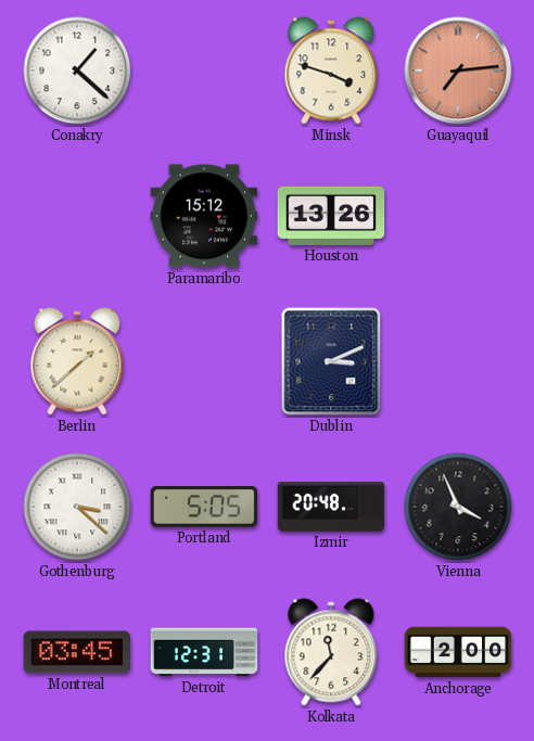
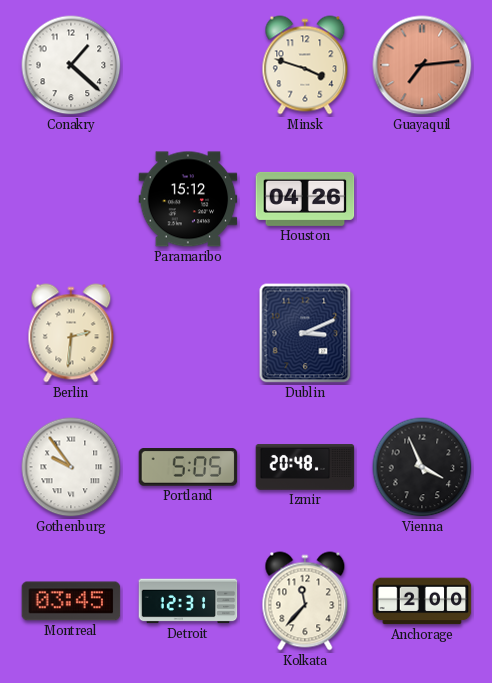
Houston: 13:26 -> 04:26 (305, 199)
Berlin: 1:38 -> 2:31 (71, 333)
Gothenburg: 3:22 -> 9:54 (71, 467)
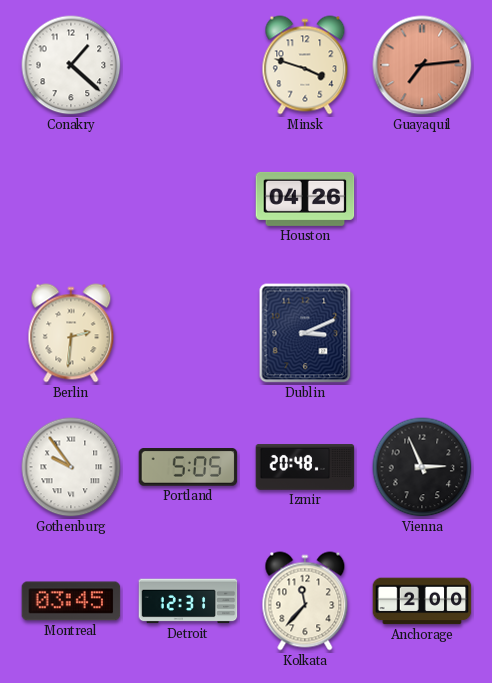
Paramaribo: 15:12 -> none (188, 199)
Vienna: 3:56 -> 2:56 (422, 467)
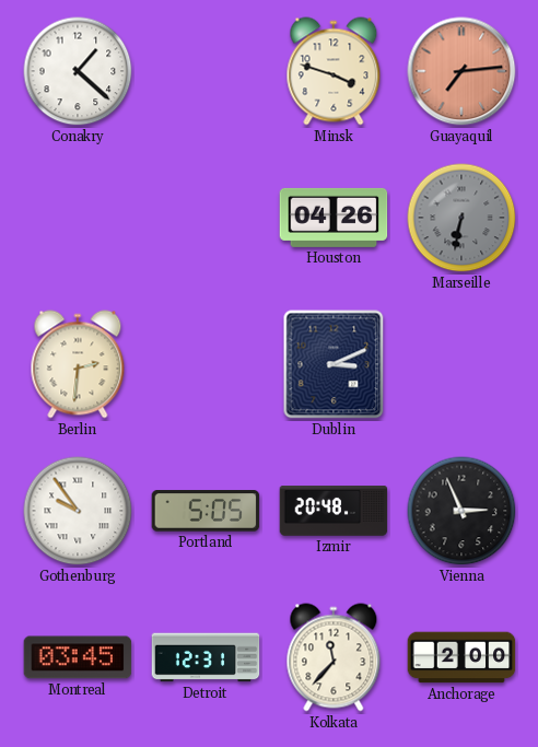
Marseille: none -> 6:32 (461, 218)
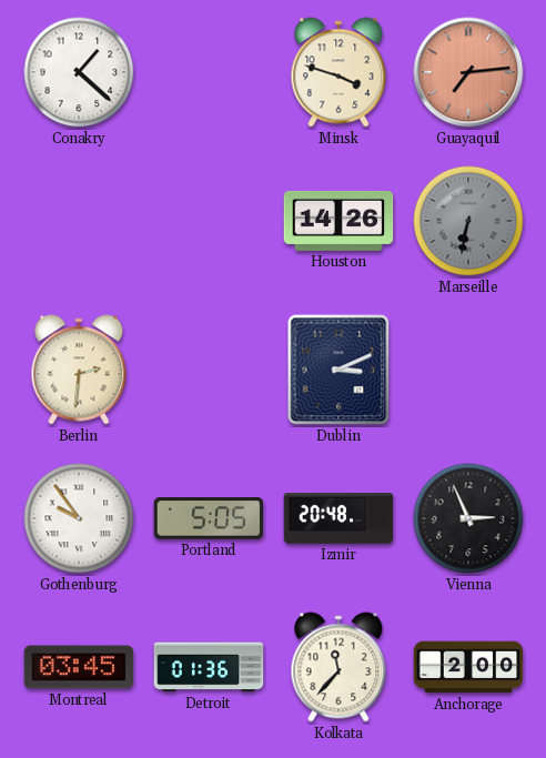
Houston: 04:26 -> 14:26 (338, 221)
Detroit: 12:31 -> 01:36 (209, 667)
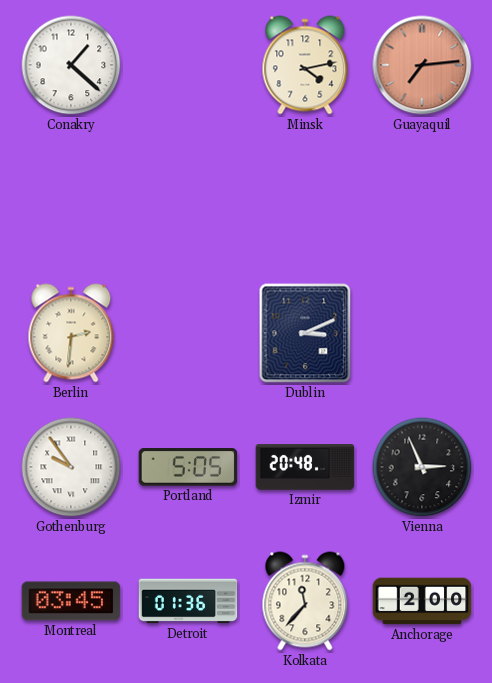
Minsk: 3:48 -> 4:13 (305, 65)
Houston: 14:26 -> none (338, 221)
Marseille: 6:32 -> none (468, 221)
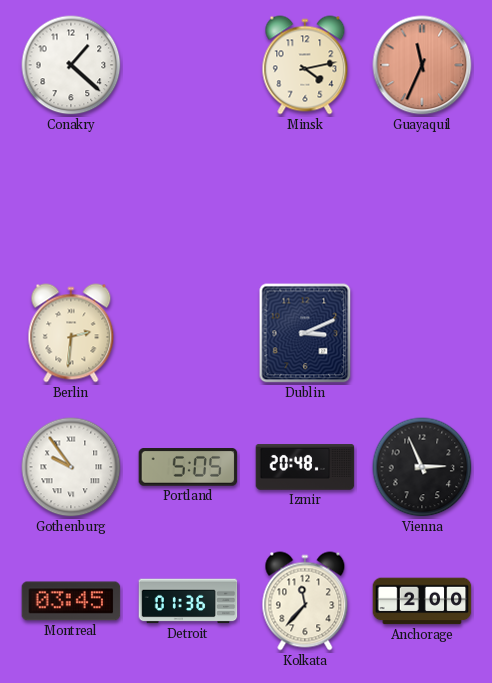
Guayaquil: 7:14 -> 11:34 (422, 65)
